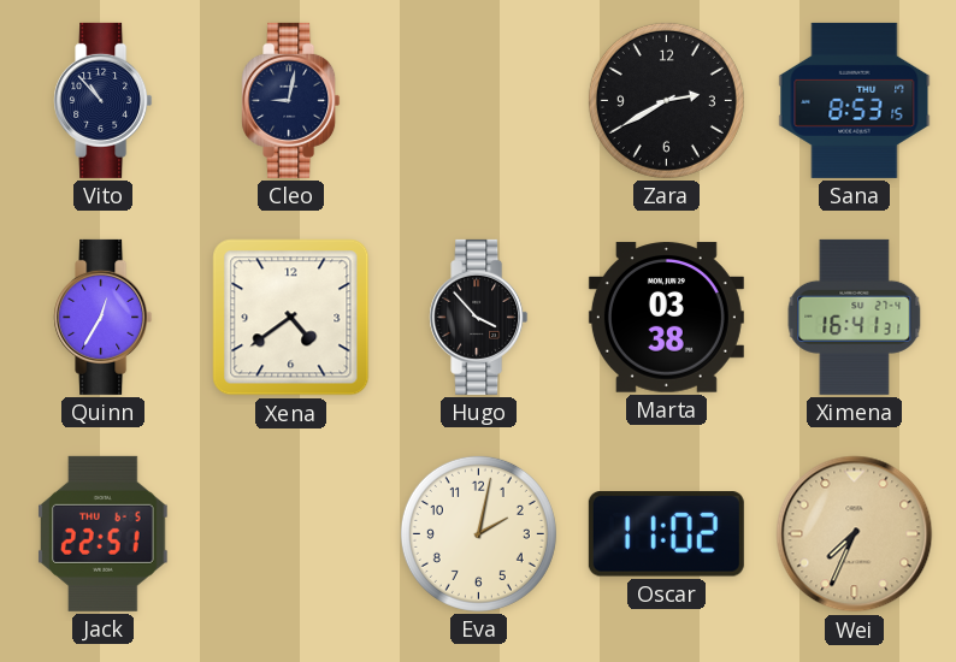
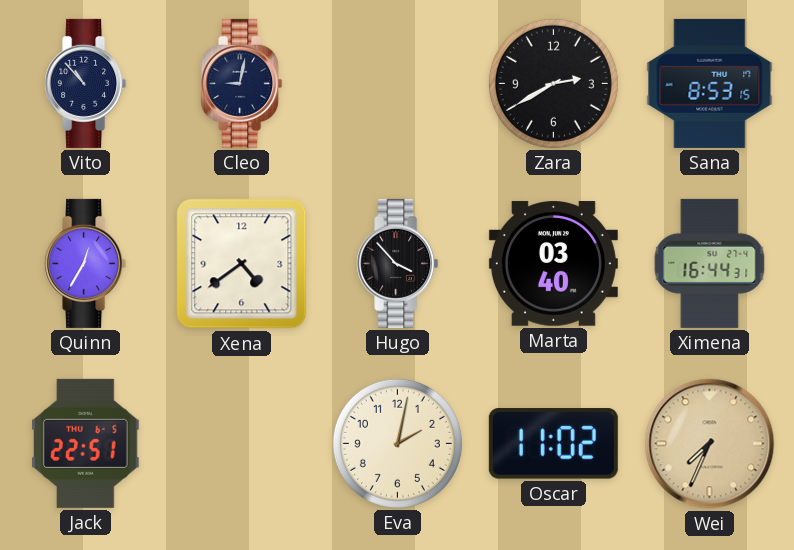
Marta: 03:38 -> 03:40 (553, 264)
Ximena: 16:41 -> 16:44 (710, 263)
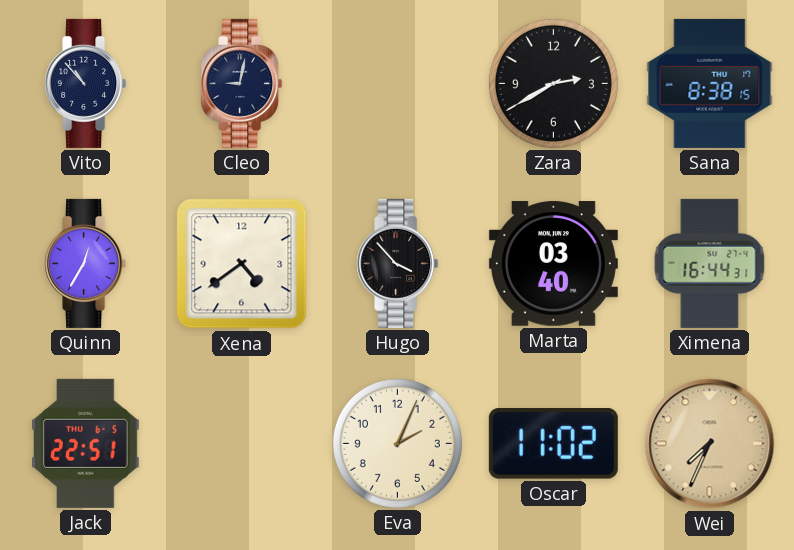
Sana: 8:53 -> 8:38 (710, 83)
Eva: 2:02 -> 2:04 (397, 443)
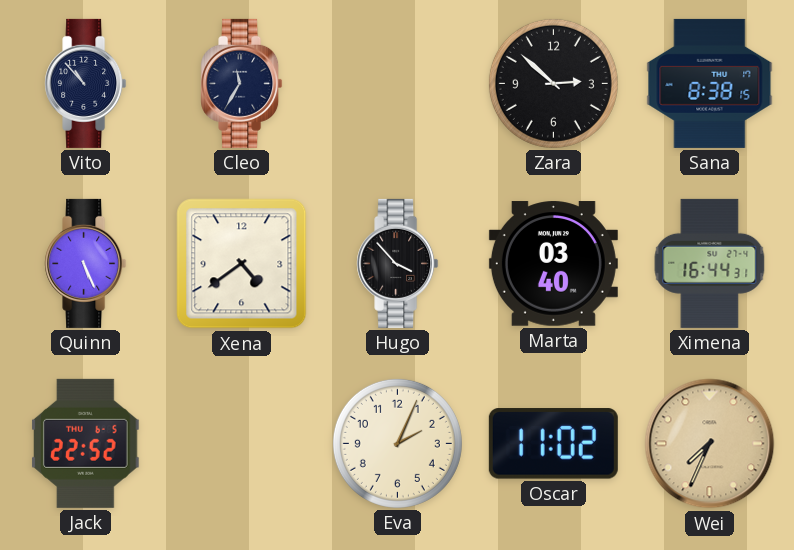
Cleo: 9:02 -> 11:35 (242, 83)
Zara: 2:40 -> 2:52 (553, 83)
Quinn: 12:35 -> 5:26 (86, 263)
Jack: 22:51 -> 22:52 (86, 443)
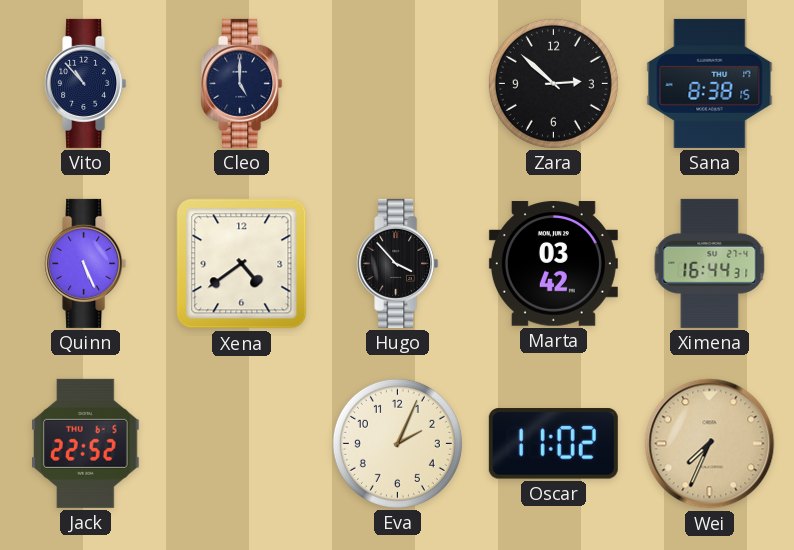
Cleo: 11:35 -> 5:00 (242, 83)
Marta: 03:40 -> 03:42 (553, 264)
